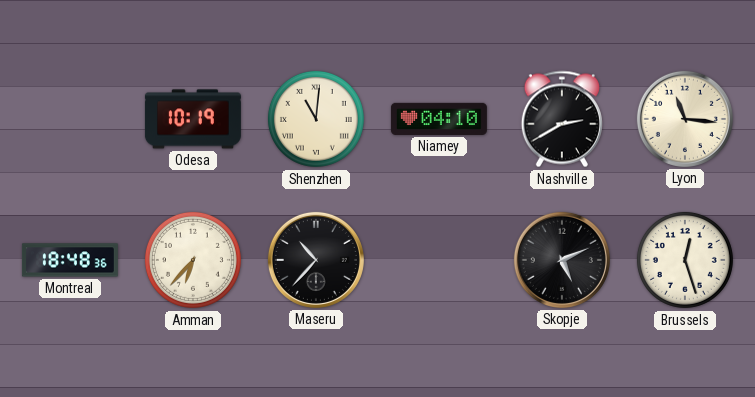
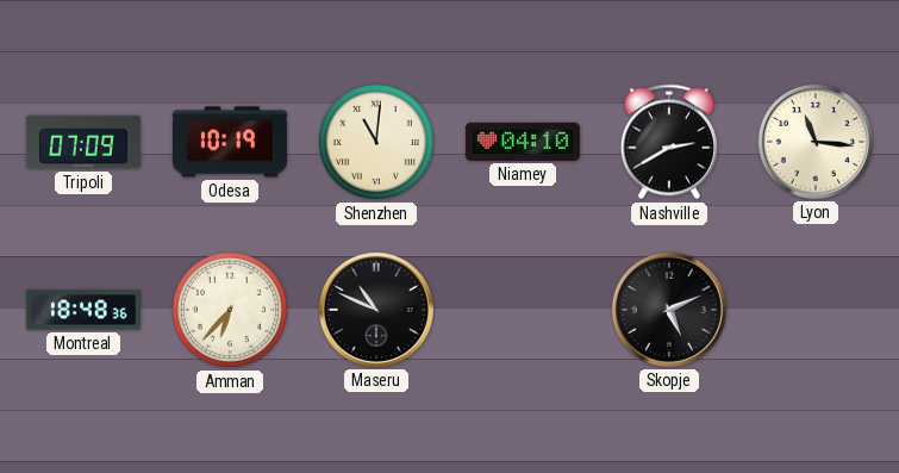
Tripoli: none -> 07:09 (83, 142)
Maseru: 10:37 -> 10:49 (376, 310)
Brussels: 12:27 -> none (685, 260)
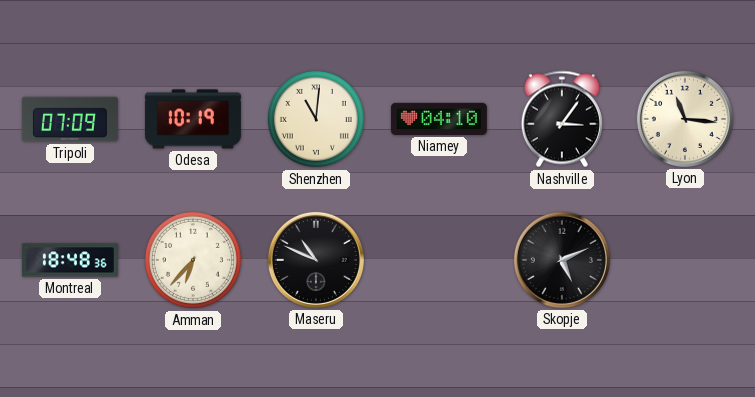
Nashville: 2:40 -> 3:06 (562, 119)
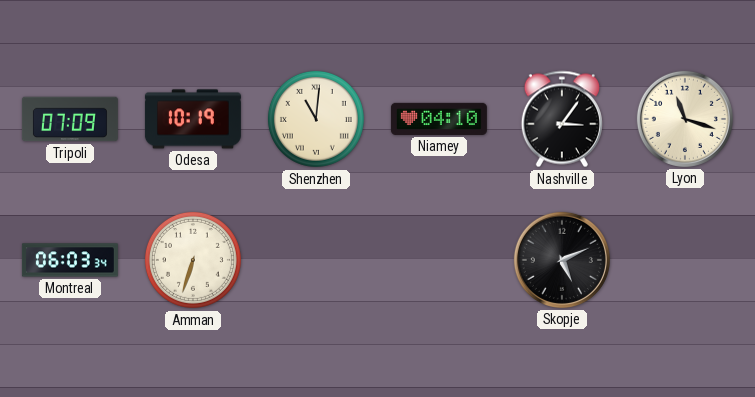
Lyon: 11:16 -> 11:18 (685, 119)
Montreal: 18:48 -> 06:03 (70, 260)
Amman: 6:37 -> 6:33 (193, 260)
Maseru: 10:49 -> none (316, 260)
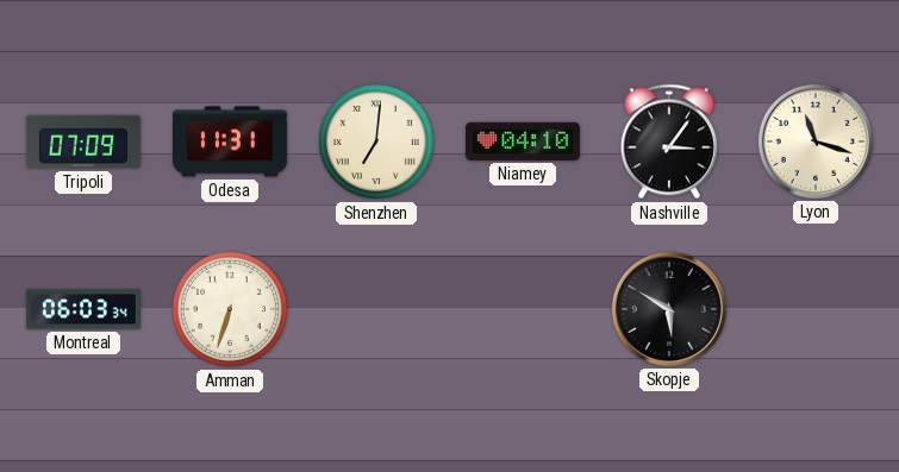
Odesa: 10:19 -> 11:31 (230, 141)
Shenzhen: 11:01 -> 7:01 (376, 141)
Skopje: 5:11 -> 5:50 (669, 309)
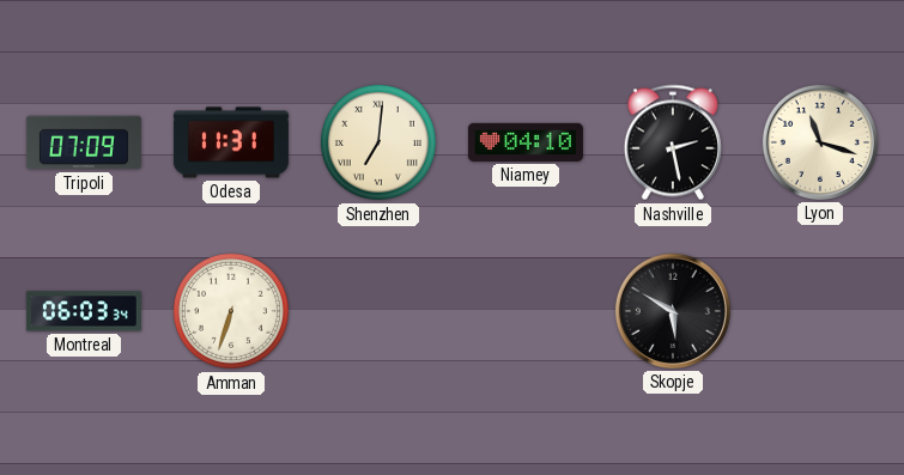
Nashville: 3:06 -> 2:28 (673, 142)
